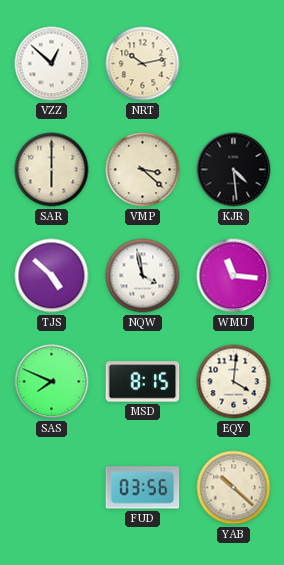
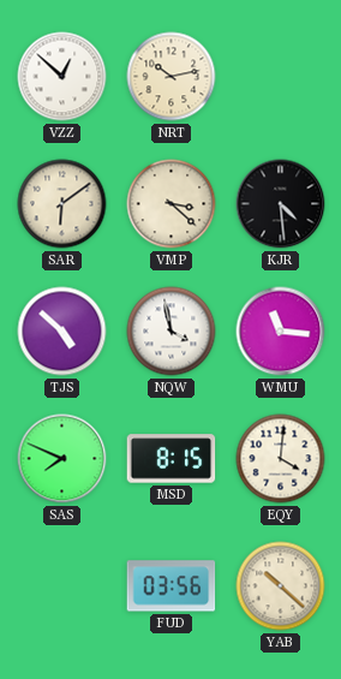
SAR: 6:00 -> 6:09 (62, 204)
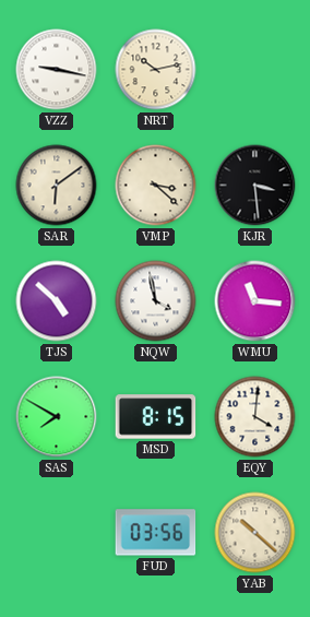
VZZ: 12:52 -> 9:17 (57, 70)
KJR: 4:29 -> 3:29 (255, 186)
SAS: 7:49 -> 7:50 (57, 417)
